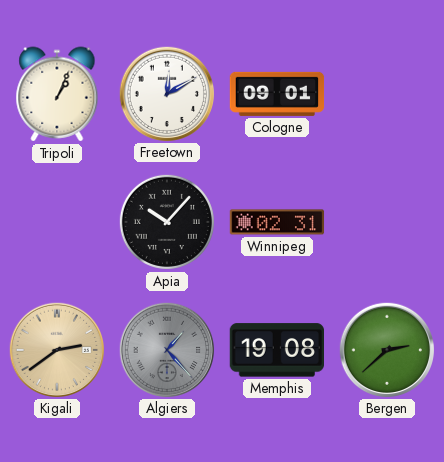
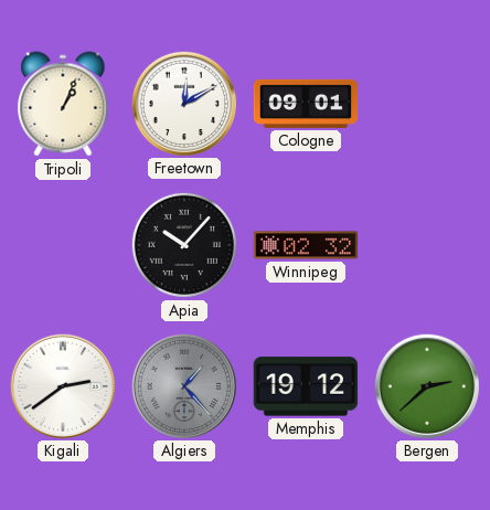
Winnipeg: 02:31 -> 02:32 (306, 245)
Kigali dial: champagne -> white (62, 385)
Memphis: 19:08 -> 19:12 (305, 386)
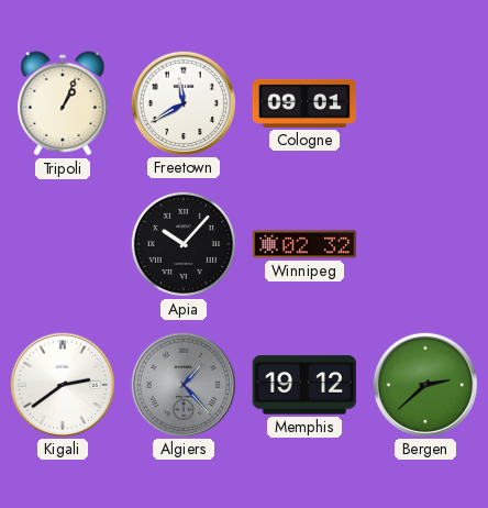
Freetown: 12:10 -> 11:40 (182, 102)
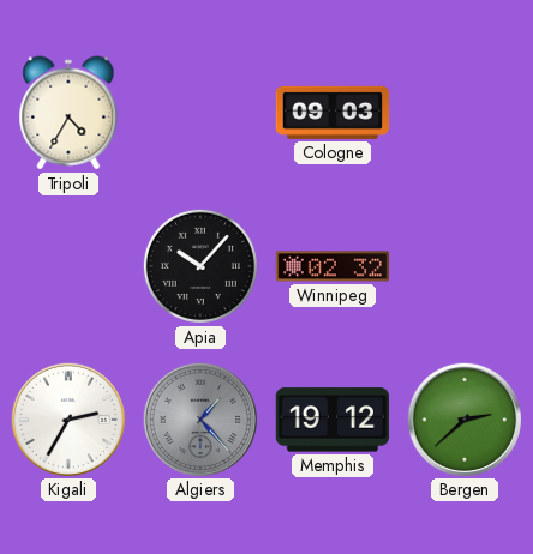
Tripoli: 1:04 -> 4:35 (68, 113)
Freetown: 11:40 -> none (182, 102)
Cologne: 09:01 -> 09:03 (333, 113)
Kigali: 2:39 -> 2:35 (67, 418)
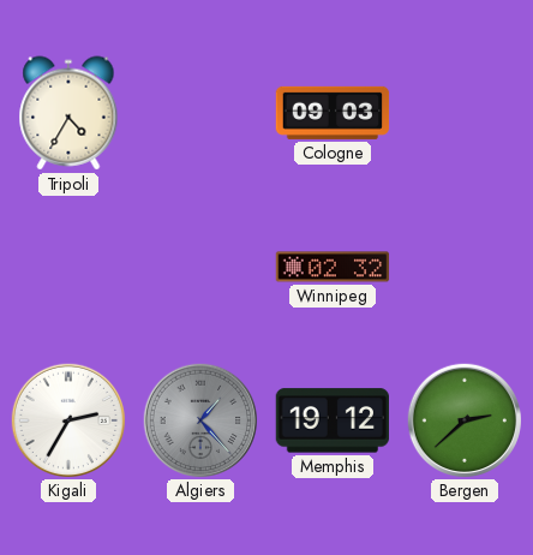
Apia: 10:07 -> none (200, 266)
